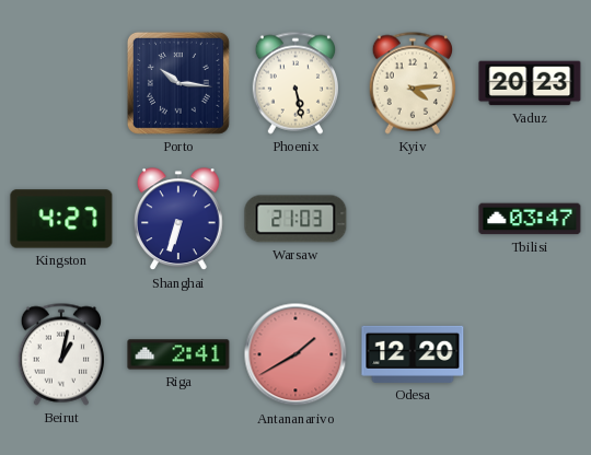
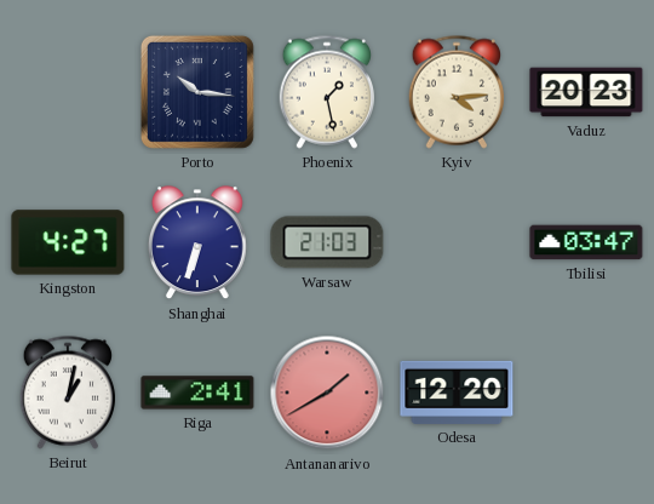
Phoenix: 5:28 -> 1:28 (326, 92)
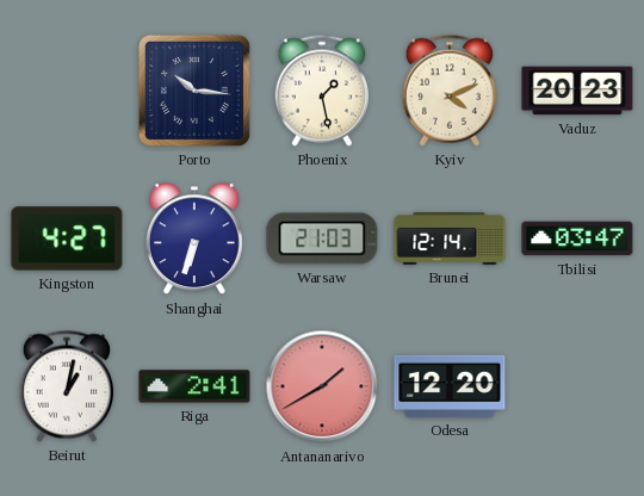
Kyiv: 4:14 -> 4:11 (448, 91)
Brunei: none -> 12:14 (450, 240)
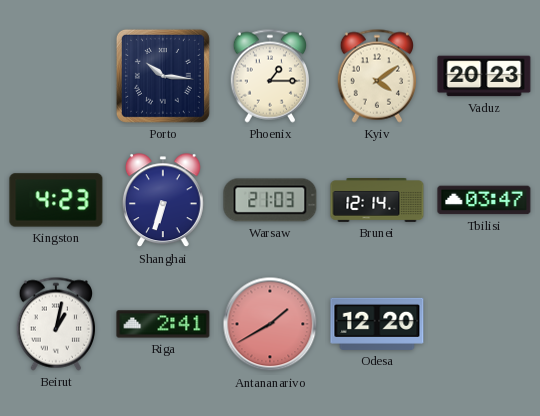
Phoenix: 1:28 -> 1:15 (269, 76)
Kyiv: 4:11 -> 4:09 (376, 76)
Kingston: 4:27 -> 4:23 (56, 200)
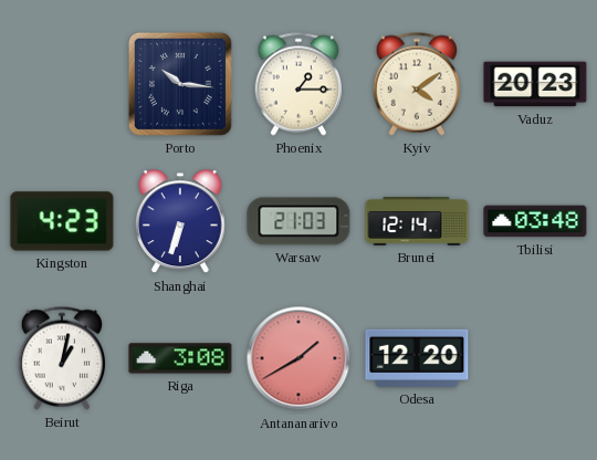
Tbilisi: 03:47 -> 03:48 (535, 221)
Riga: 2:41 -> 3:08 (180, 358)
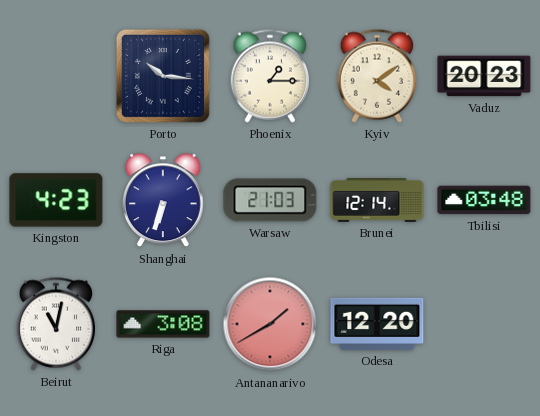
Beirut: 1:02 -> 11:02 (55, 324)
